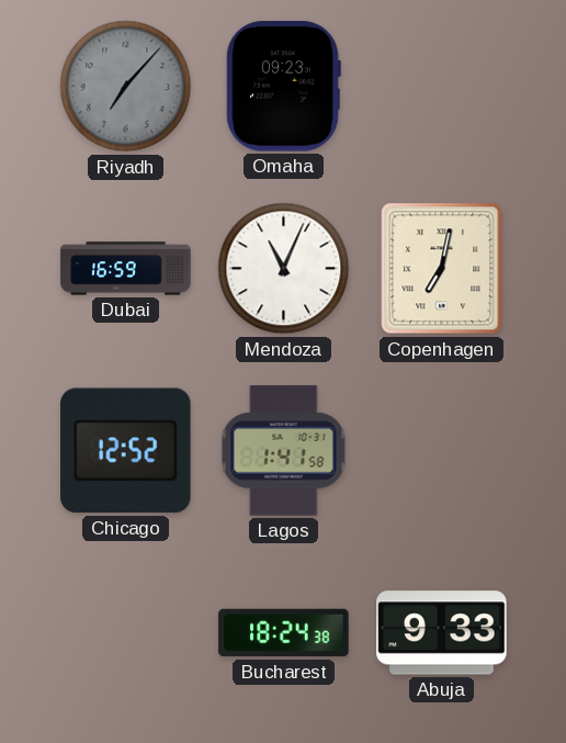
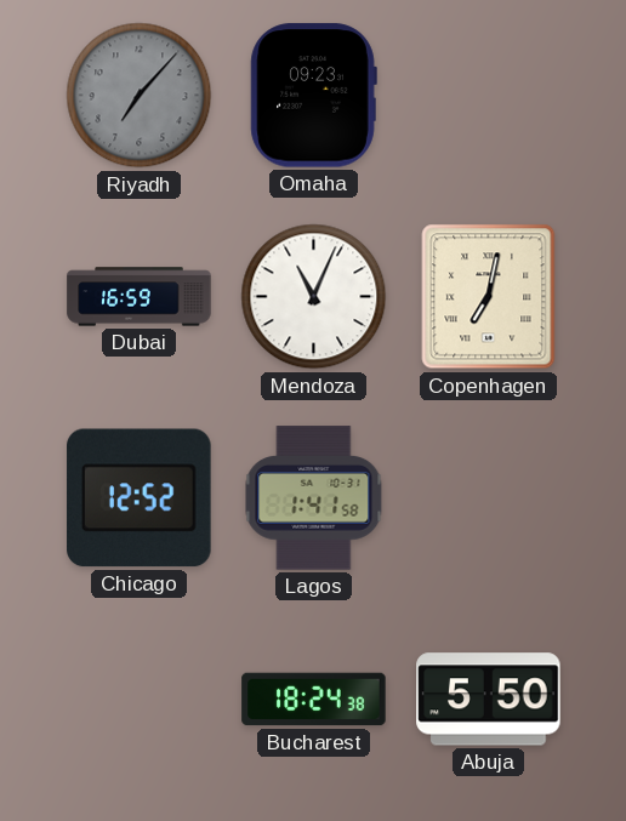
Abuja: 9:33 -> 5:50 (489, 700)
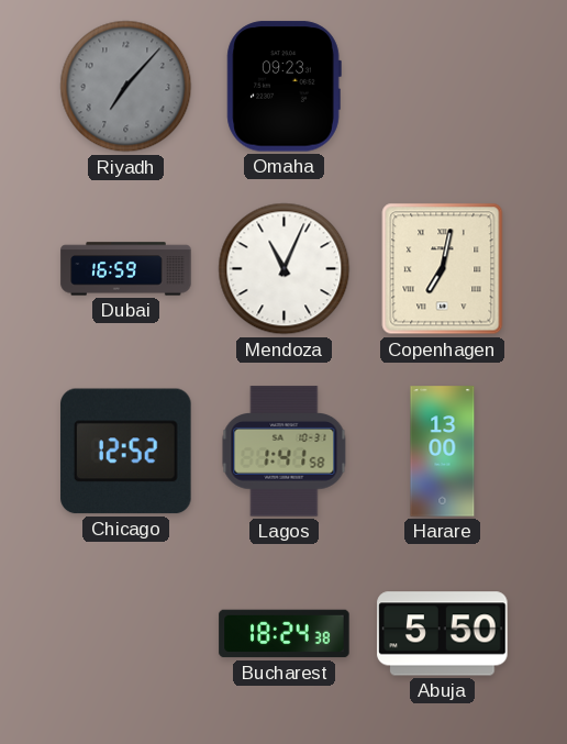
Harare: none -> 13:00 (443, 452)
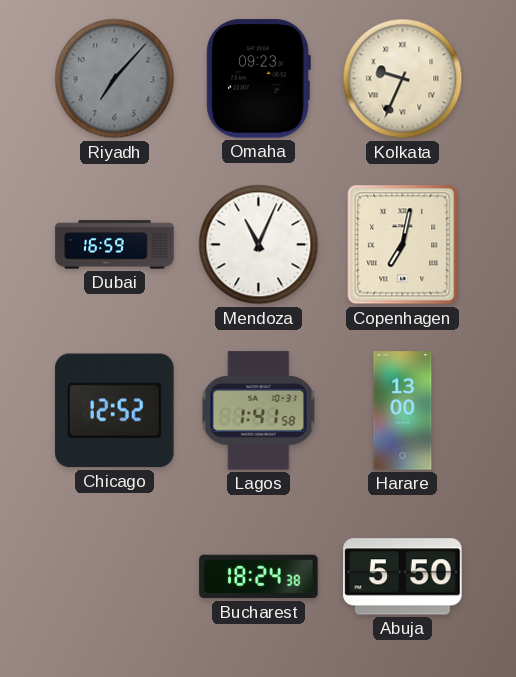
Kolkata: none -> 9:34 (403, 79)
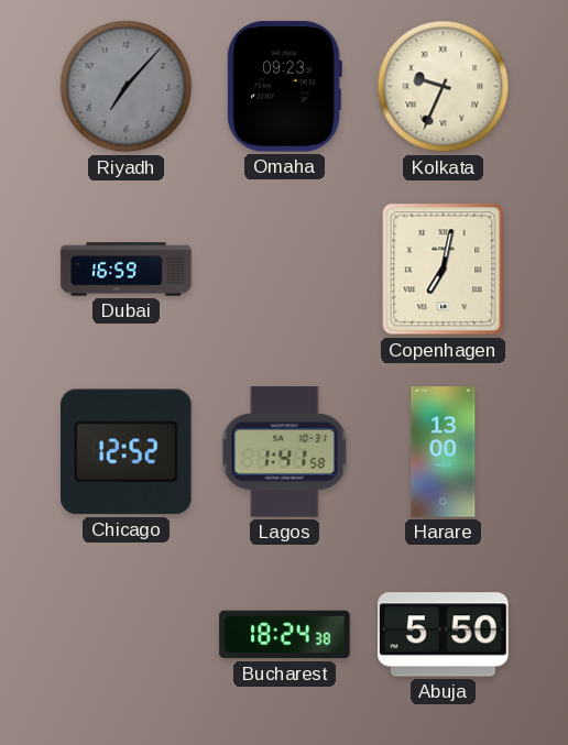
Mendoza: 11:04 -> none (259, 245)
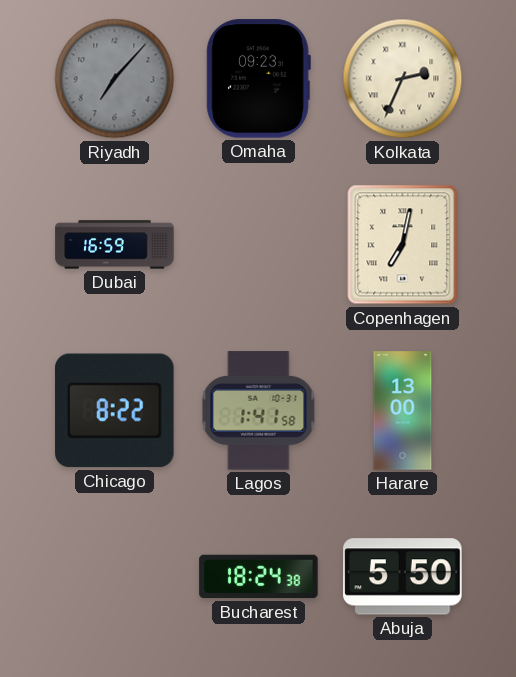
Kolkata: 9:34 -> 2:34 (403, 79)
Chicago: 12:52 -> 8:22 (115, 411)
